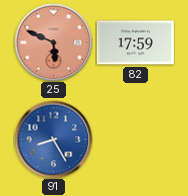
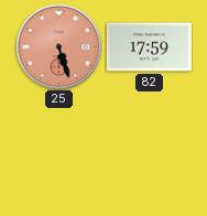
25: 5:49 -> 5:27 (58, 46)
91: 8:25 -> none (53, 139)
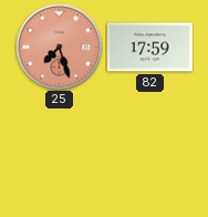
25: 5:27 -> 7:27 (59, 46)
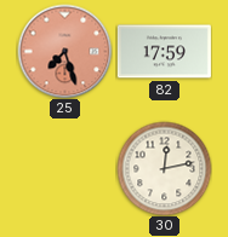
30: none -> 12:13 (164, 168)
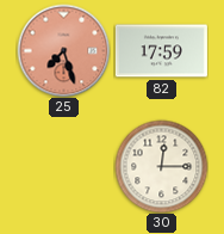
30: 12:13 -> 12:15 (161, 166)
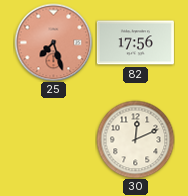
82: 17:59 -> 17:56 (135, 43)
30: 12:15 -> 12:11 (135, 139)
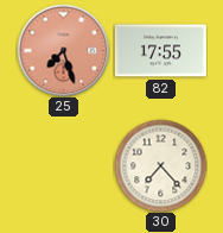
82: 17:56 -> 17:55 (160, 51)
30: 12:11 -> 7:23 (160, 165)
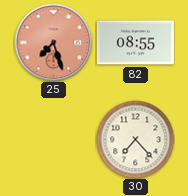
82: 17:55 -> 08:55 (135, 43)
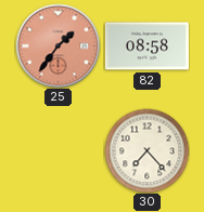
25: 7:27 -> 1:36 (58, 45)
82: 08:55 -> 08:58 (146, 47)
